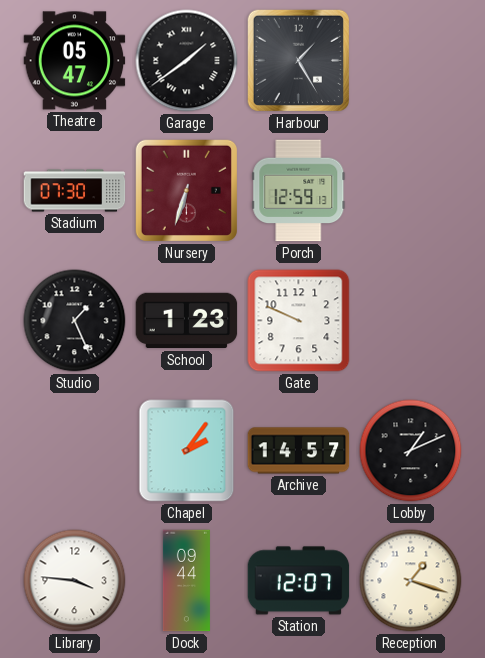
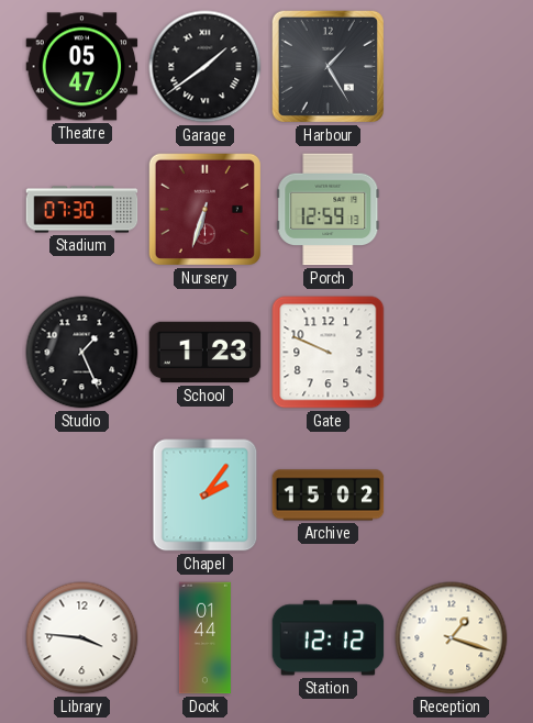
Archive: 14:57 -> 15:02 (329, 496)
Lobby: 1:11 -> none (411, 451)
Dock: 09:44 -> 01:44 (204, 638)
Station: 12:07 -> 12:12 (329, 638)
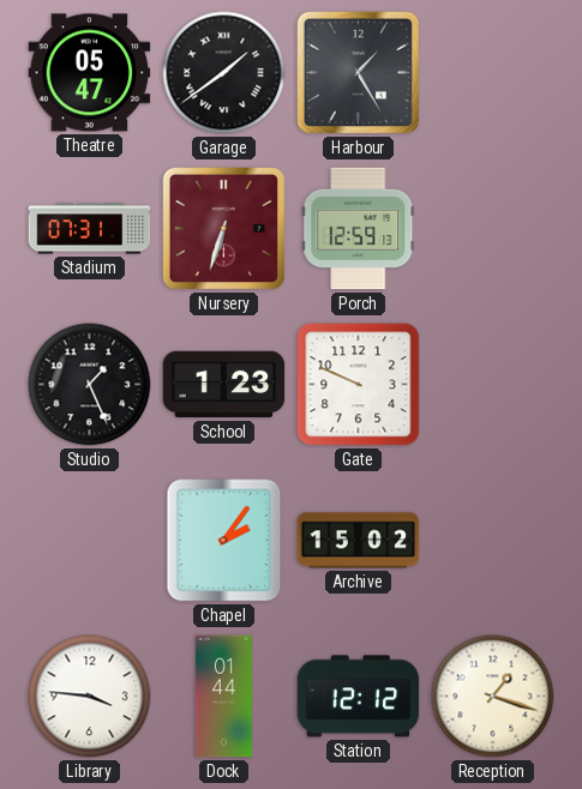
Stadium: 07:30 -> 07:31 (90, 229)
